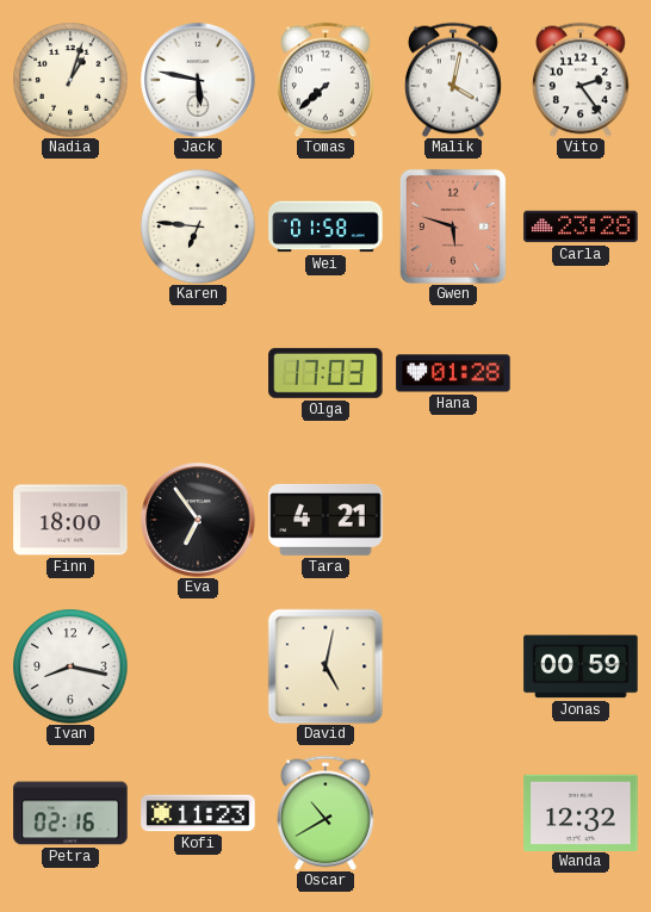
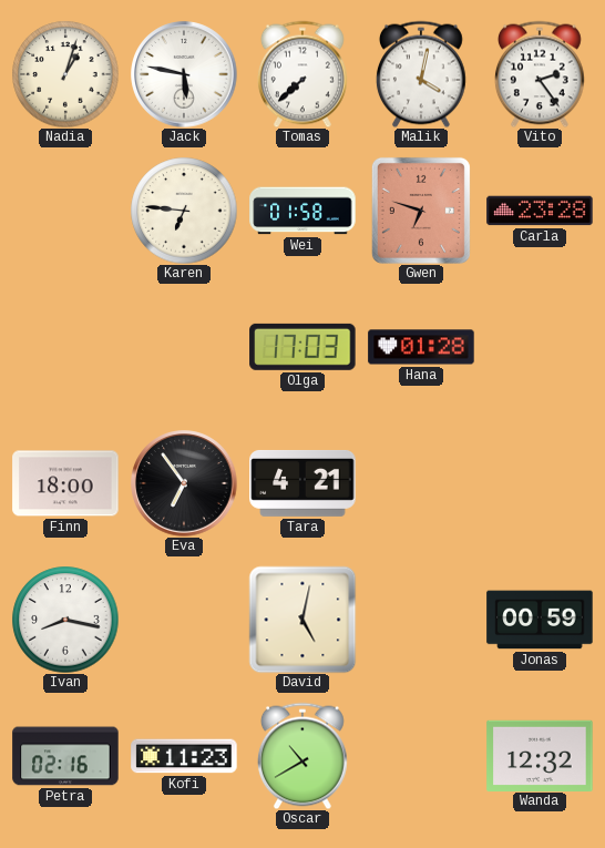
Gwen: 5:48 -> 6:48 (421, 211)
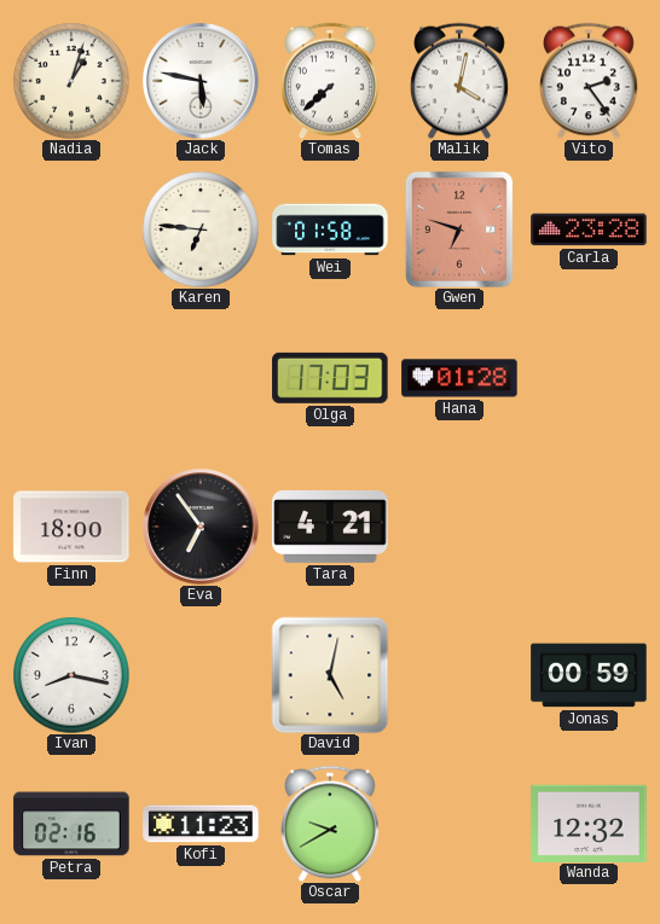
Oscar: 10:40 -> 9:40 (330, 824)
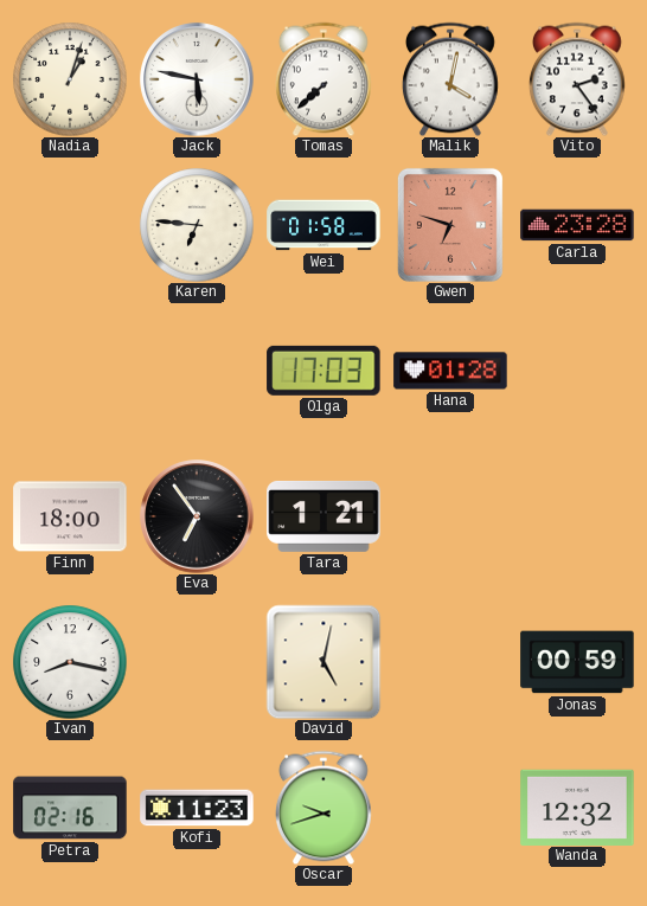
Tara: 4:21 -> 1:21 (323, 516)
Oscar: 9:40 -> 9:42 (323, 808)
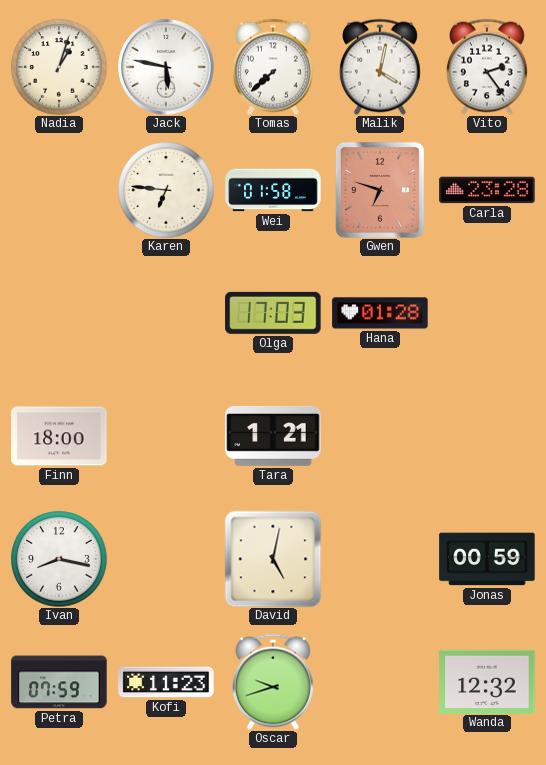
Eva: 6:54 -> none (197, 516)
Petra: 02:16 -> 07:59 (59, 682)
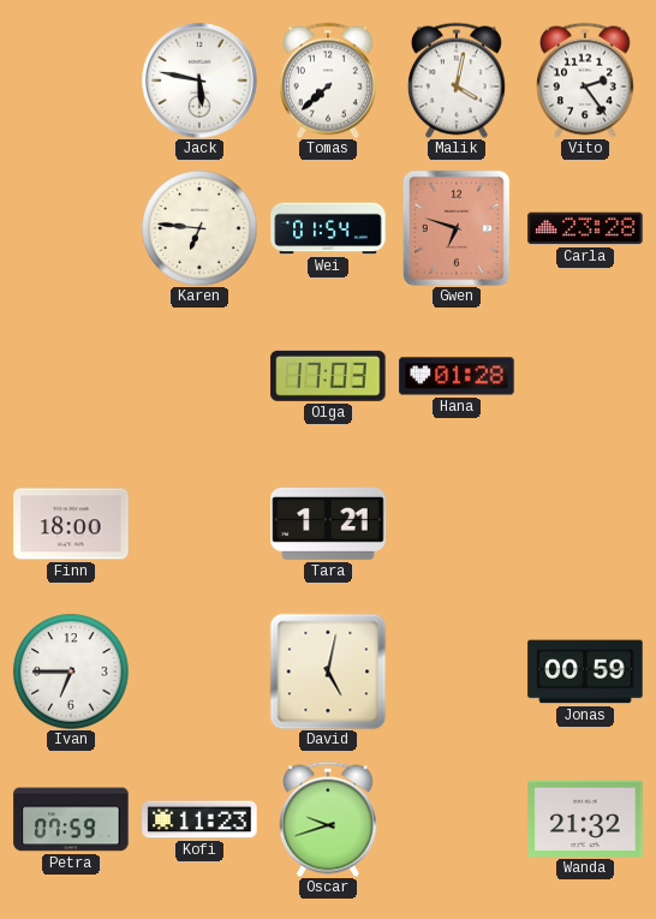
Nadia: 1:03 -> none (59, 67)
Wei: 01:58 -> 01:54 (328, 228)
Ivan: 8:17 -> 6:45 (71, 672)
Wanda: 12:32 -> 21:32 (585, 818)
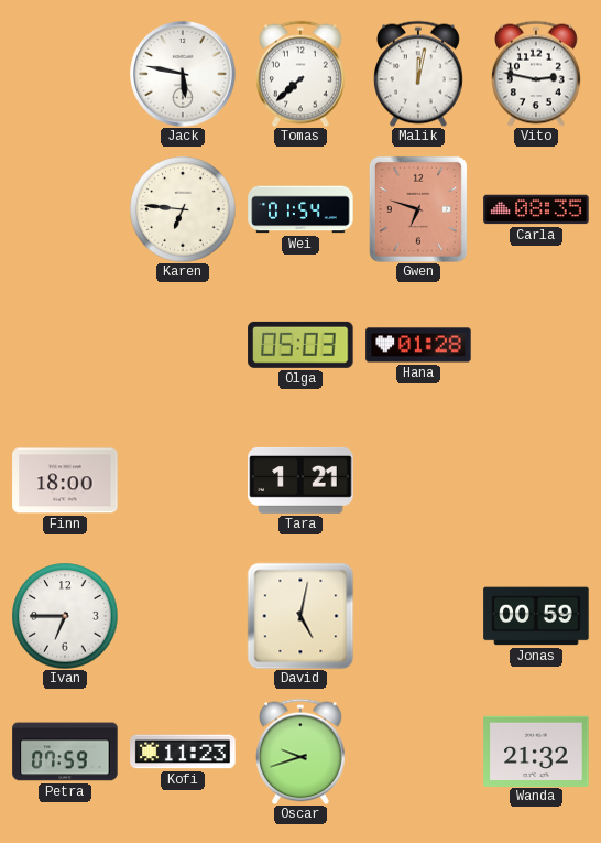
Malik: 4:02 -> 12:02 (418, 74)
Vito: 2:24 -> 2:47 (536, 74)
Carla: 23:28 -> 08:35 (536, 209)
Olga: 17:03 -> 05:03 (300, 345)
